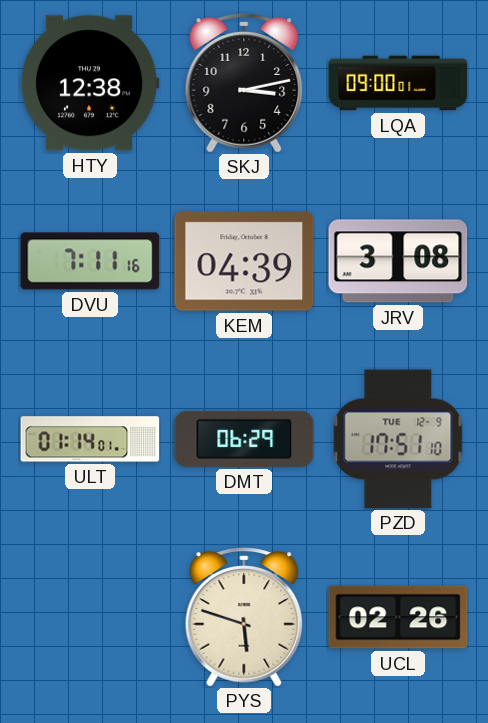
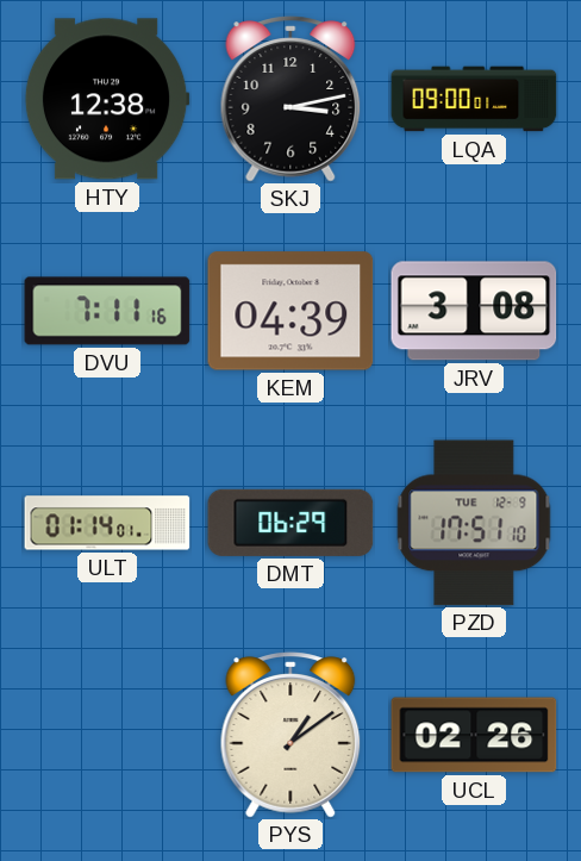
PYS: 5:48 -> 1:09 (290, 735)
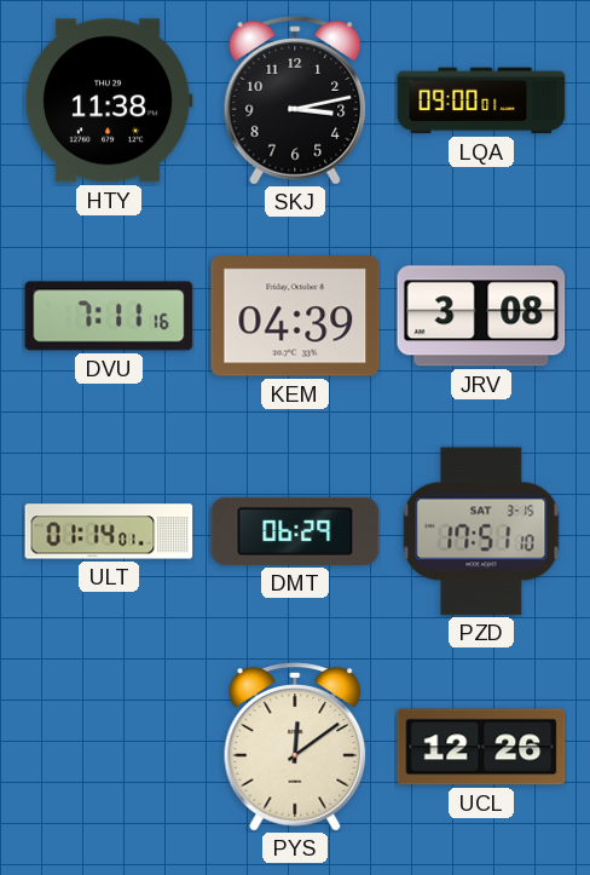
HTY: 12:38 -> 11:38 (109, 100)
PZD date: TUE 12-9 -> SAT 3-15 (481, 531)
PYS: 1:09 -> 12:09 (295, 747)
UCL: 02:26 -> 12:26 (481, 747)
